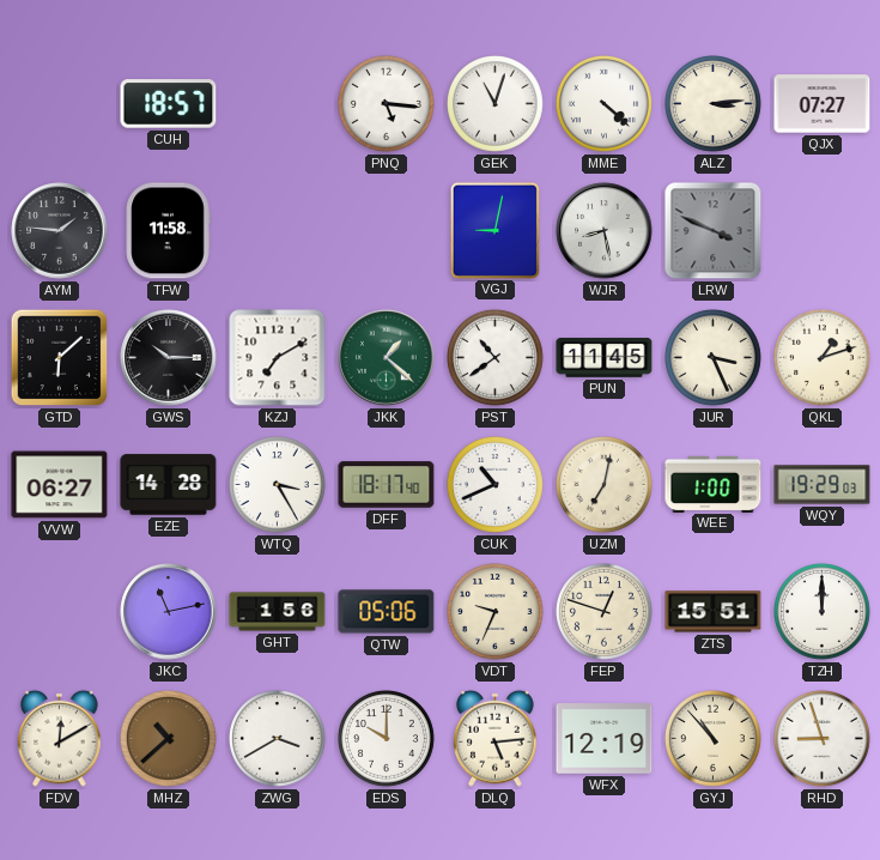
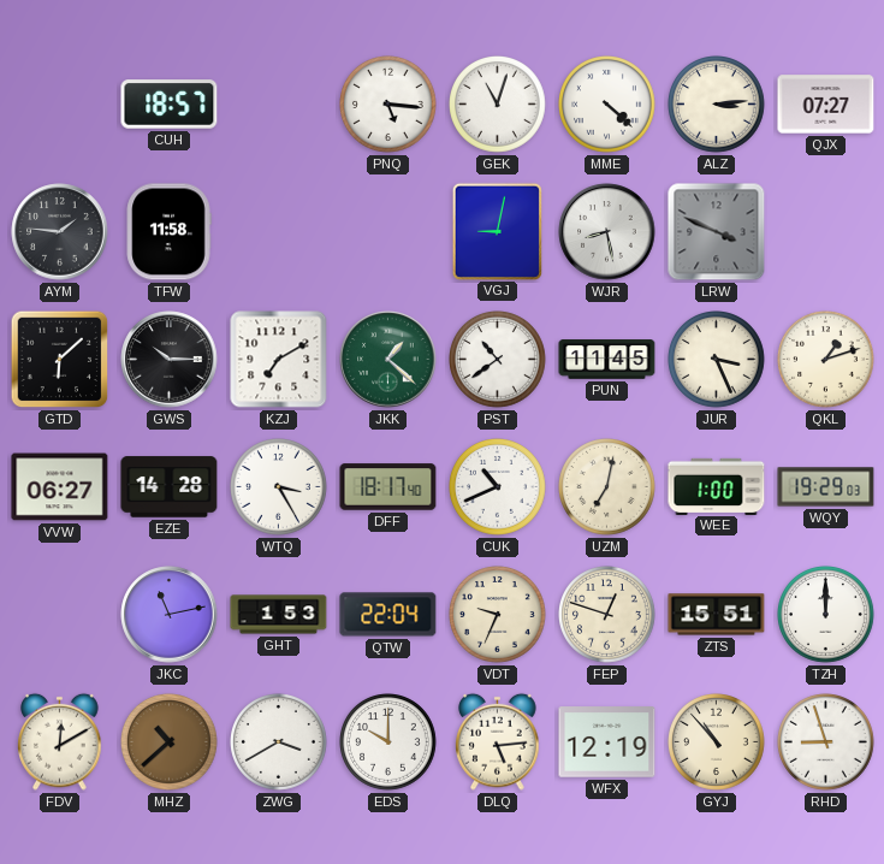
GHT: 1:56 -> 1:53 (279, 615)
QTW: 05:06 -> 22:04 (388, 615)
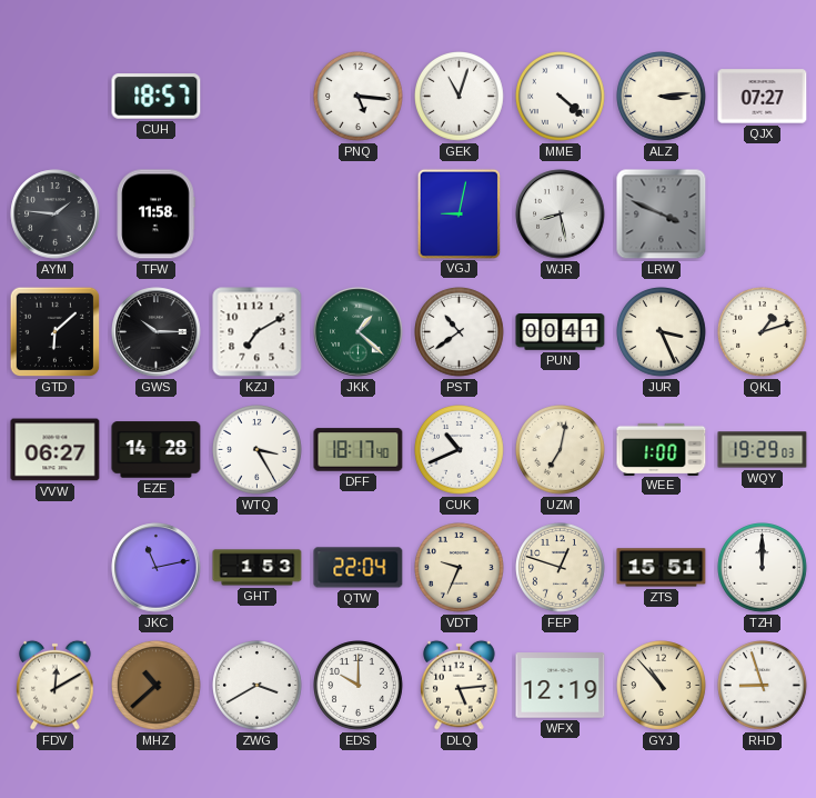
PUN: 11:45 -> 00:41 (561, 332)
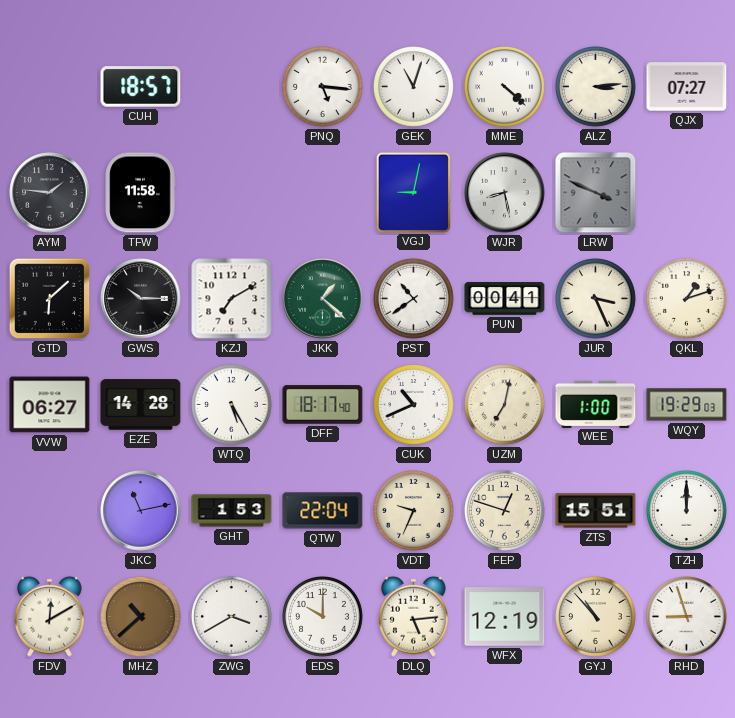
WTQ: 3:25 -> 5:25 (232, 405)
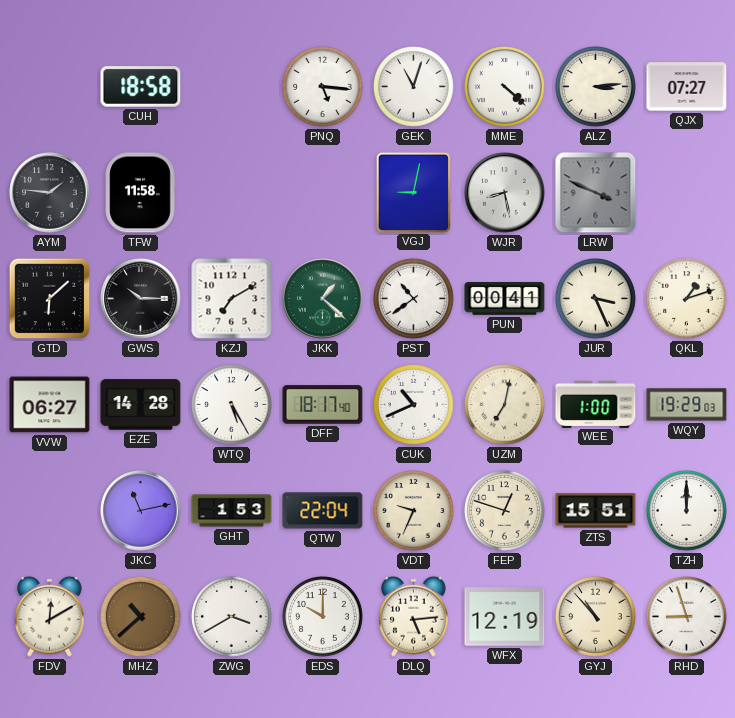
CUH: 18:57 -> 18:58 (141, 87)
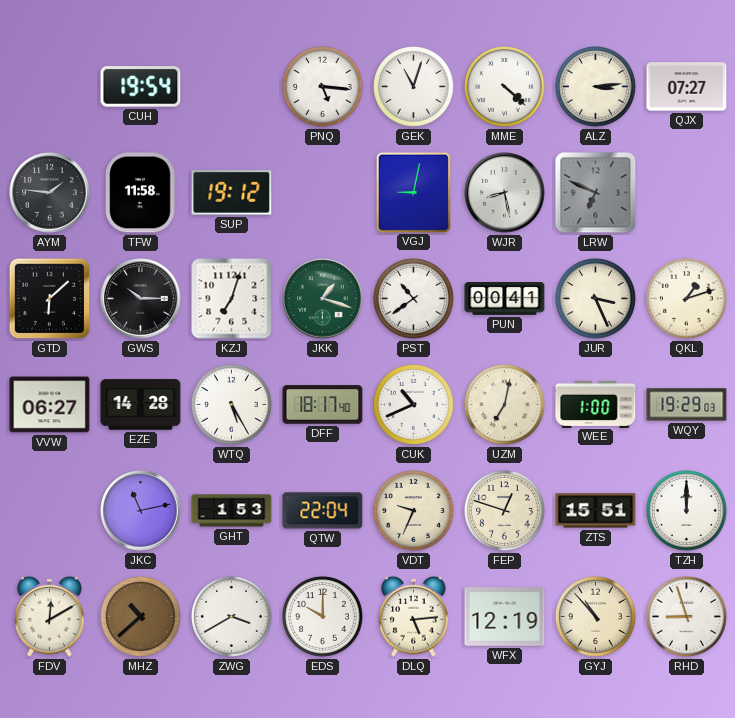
CUH: 18:58 -> 19:54 (141, 87)
SUP: none -> 19:12 (232, 193)
LRW: 3:49 -> 6:49 (596, 193)
KZJ: 7:10 -> 7:03 (232, 299)
JKK: 1:22 -> 1:18 (323, 299)
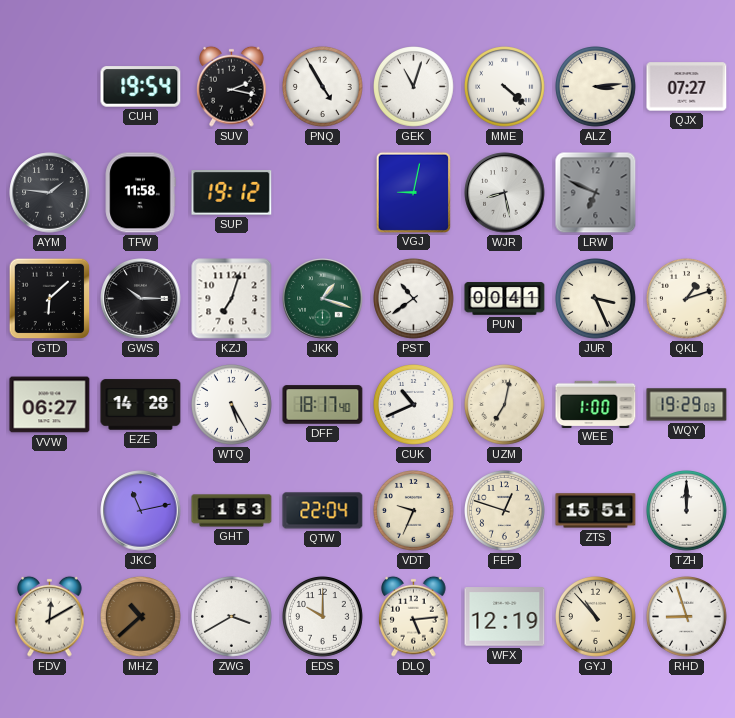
SUV: none -> 2:17 (232, 86)
PNQ: 5:16 -> 4:55 (323, 87)
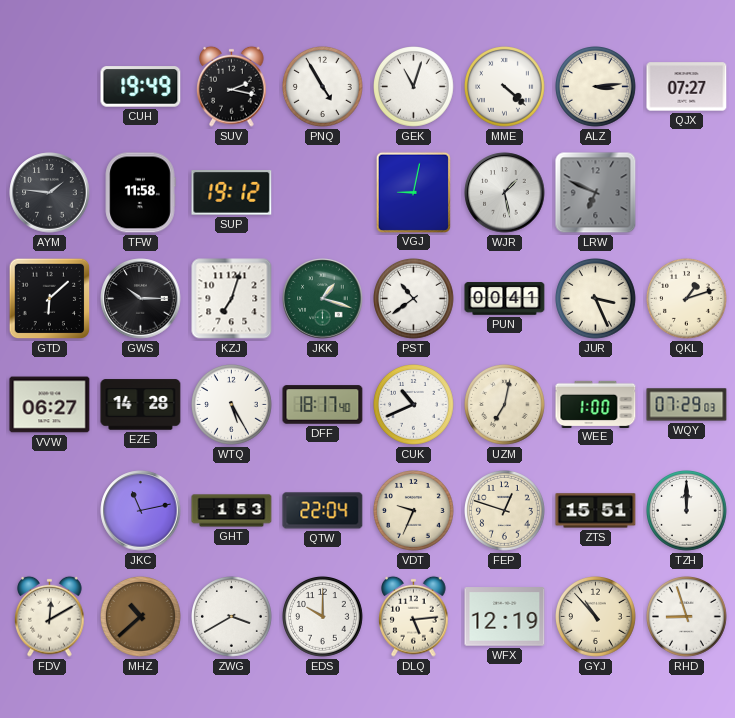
CUH: 19:54 -> 19:49 (141, 87)
WJR: 8:28 -> 1:28 (505, 193)
WQY: 19:29 -> 07:29 (687, 405)
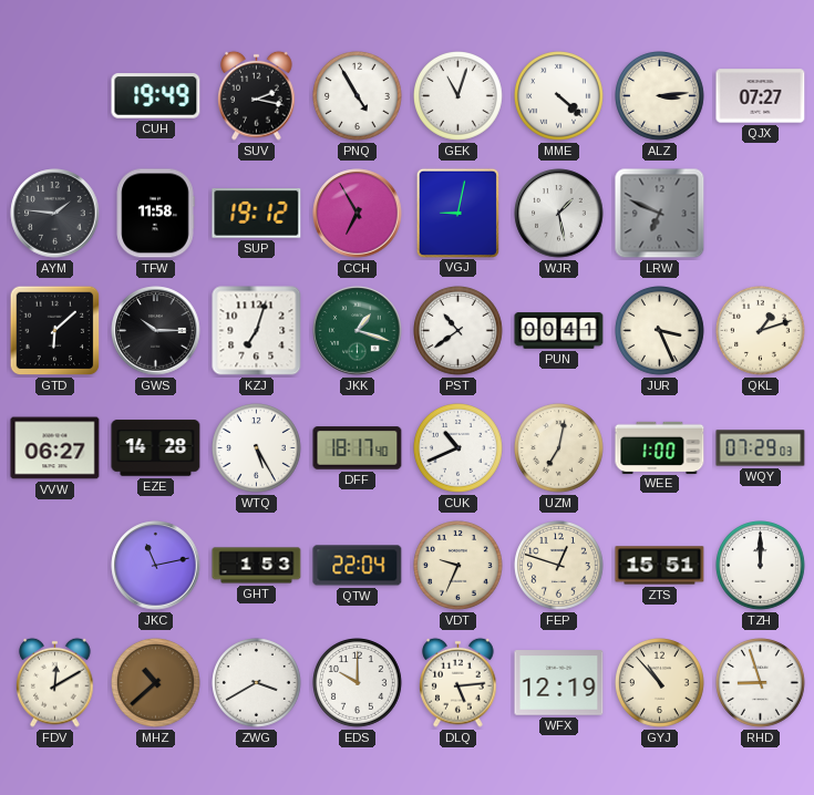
CCH: none -> 6:55 (358, 214)
